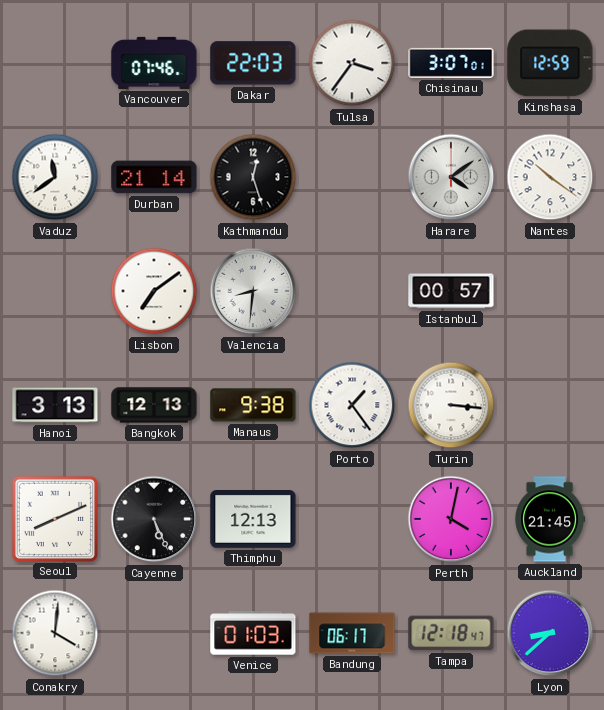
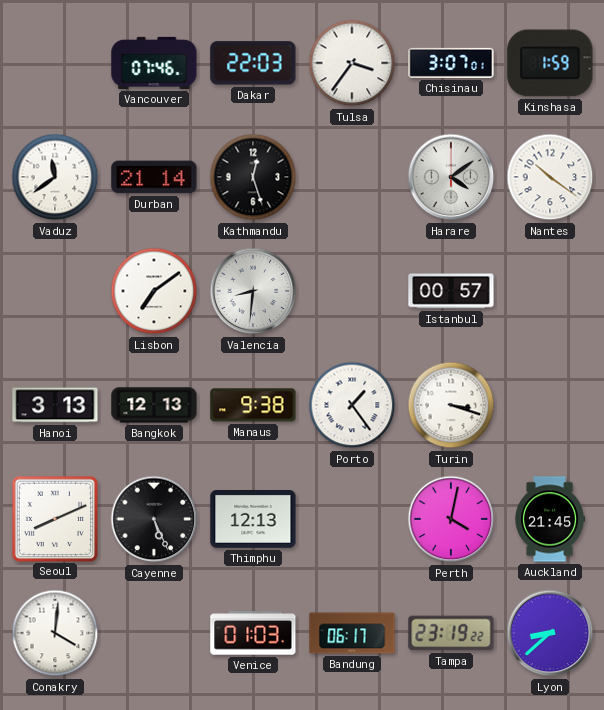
Kinshasa: 12:59 -> 1:59 (550, 63)
Turin: 3:16 -> 3:18 (451, 405)
Tampa: 12:18 -> 23:19 (451, 633)
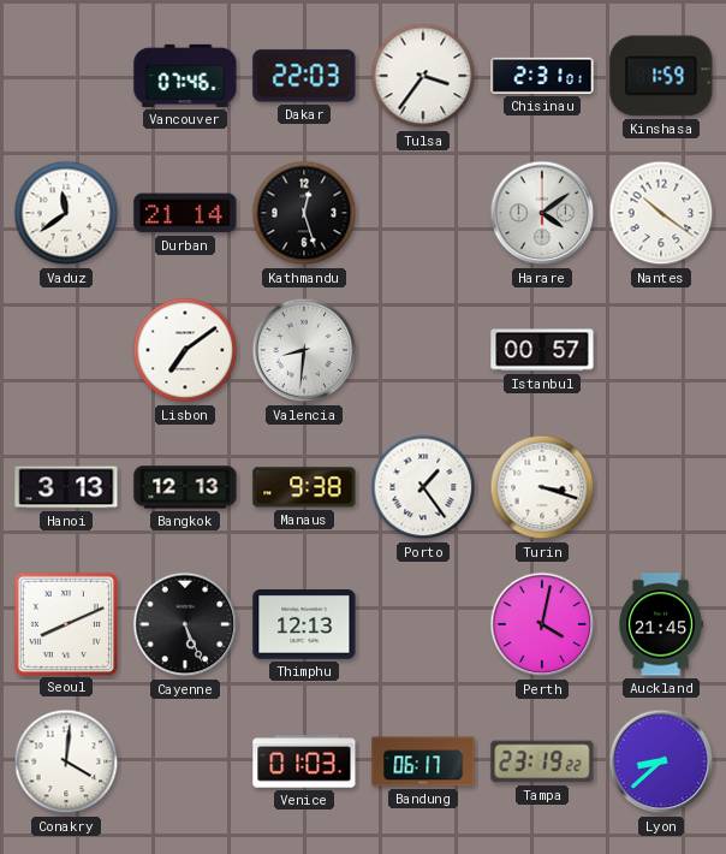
Chisinau: 3:07 -> 2:31 (542, 76)
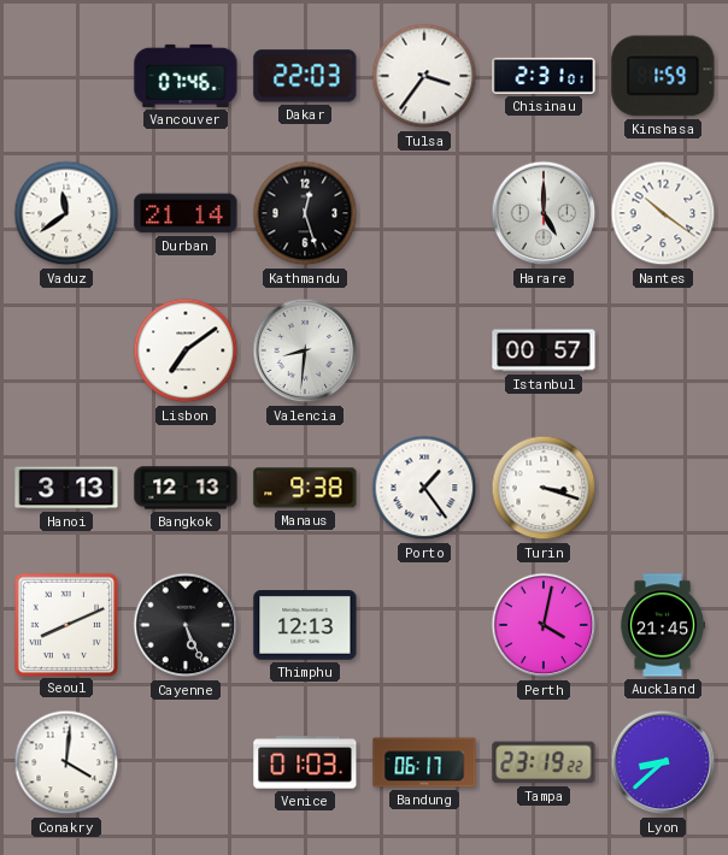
Harare: 4:09 -> 5:00 (544, 213)
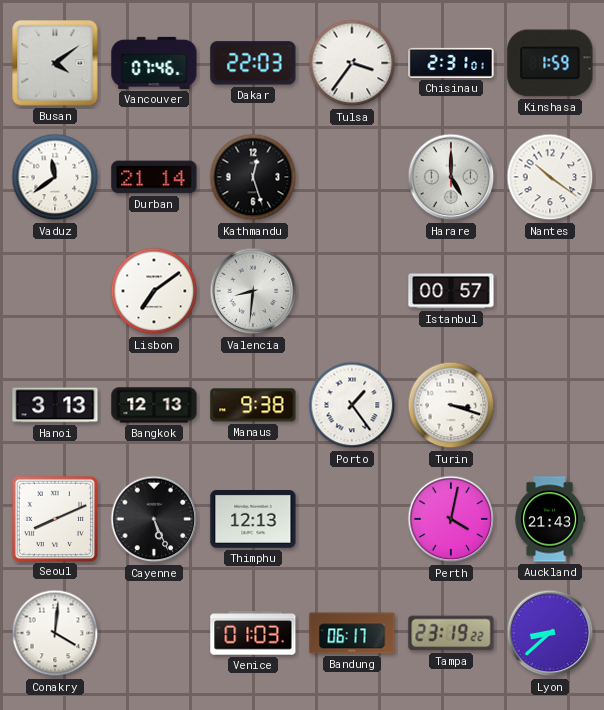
Busan: none -> 4:09 (55, 63)
Auckland: 21:45 -> 21:43 (549, 519)
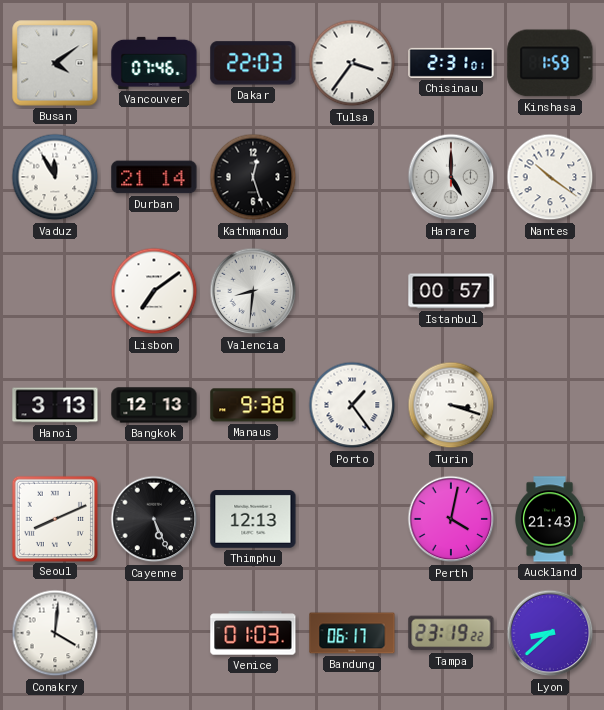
Vaduz: 11:39 -> 11:55 (55, 177)
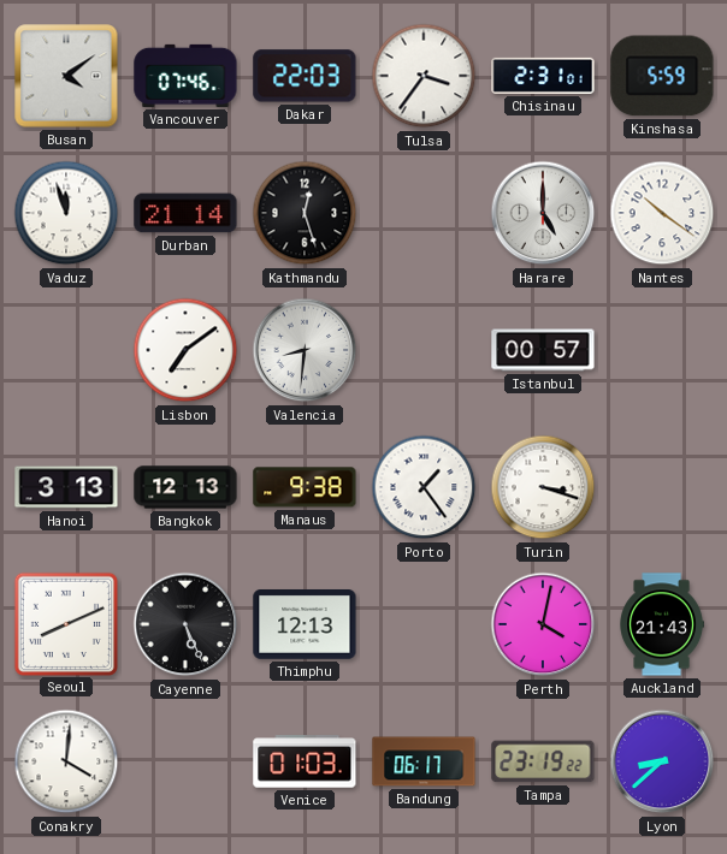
Kinshasa: 1:59 -> 5:59 (662, 76)
Vaduz: 11:55 -> 11:57 (66, 213)
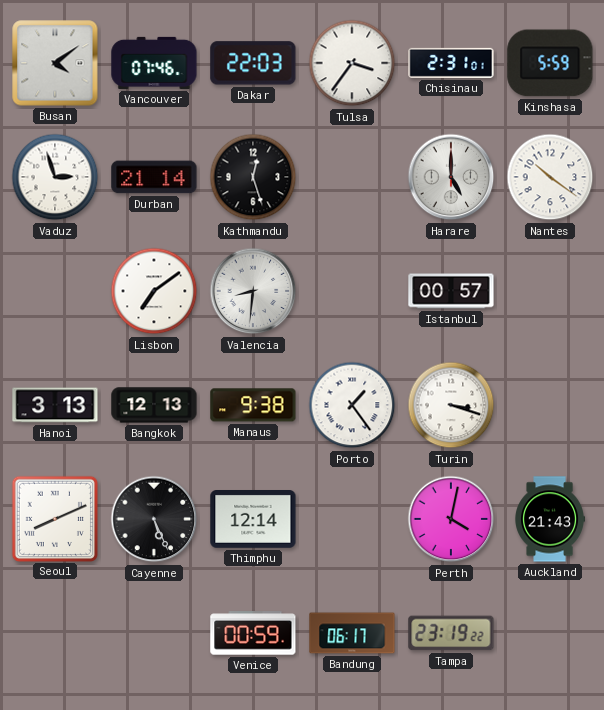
Vaduz: 11:57 -> 2:57 (55, 177)
Thimphu: 12:13 -> 12:14 (253, 520)
Conakry: 4:01 -> none (66, 761)
Venice: 01:03 -> 00:59 (253, 633)
Lyon: 8:38 -> none (662, 761)
